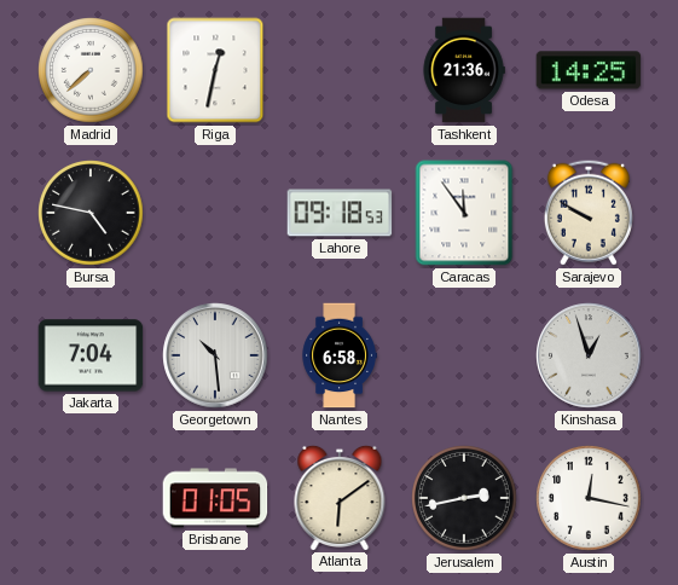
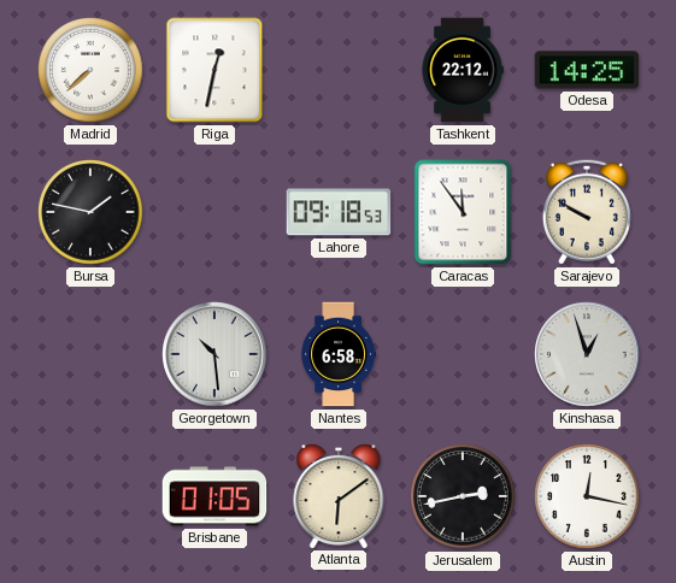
Tashkent: 21:36 -> 22:12 (463, 70)
Bursa: 4:47 -> 1:47 (90, 212)
Jakarta: 7:04 -> none (91, 355)
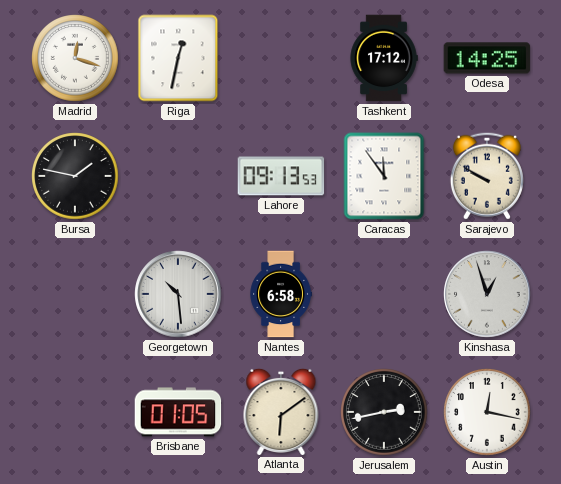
Madrid: 7:38 -> 12:18 (75, 58)
Tashkent: 22:12 -> 17:12 (384, 58)
Lahore: 09:18 -> 09:13 (281, 176)
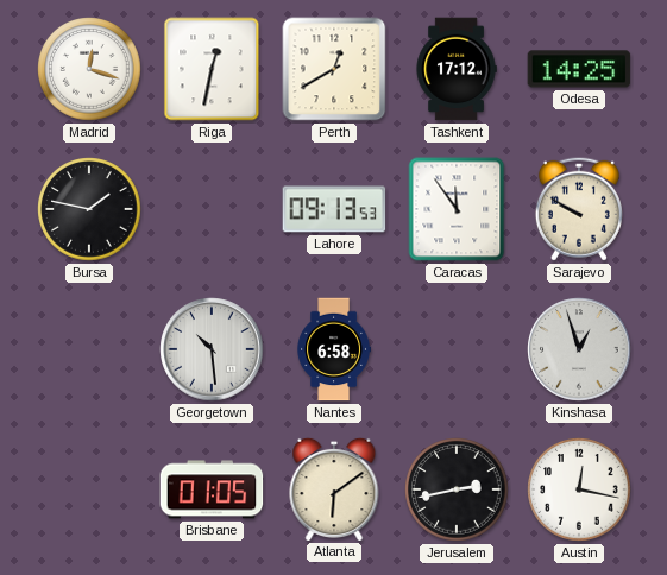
Perth: none -> 12:40 (334, 69)
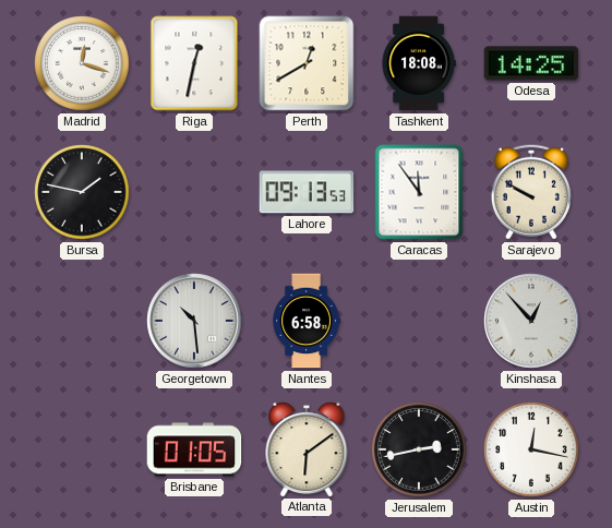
Tashkent: 17:12 -> 18:08 (419, 63)
Kinshasa: 12:57 -> 12:53 (531, 321)
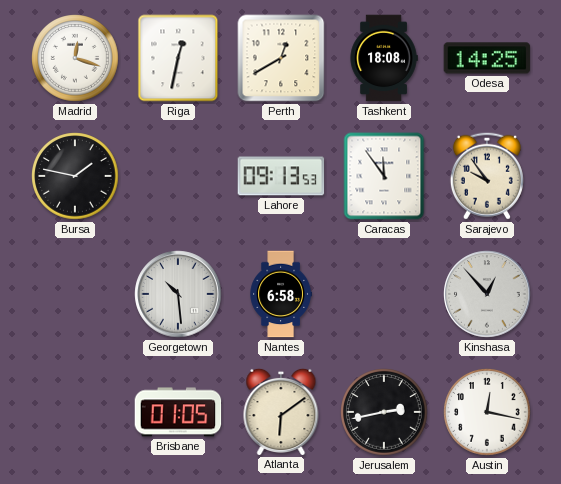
Sarajevo: 9:50 -> 9:54 (487, 176)
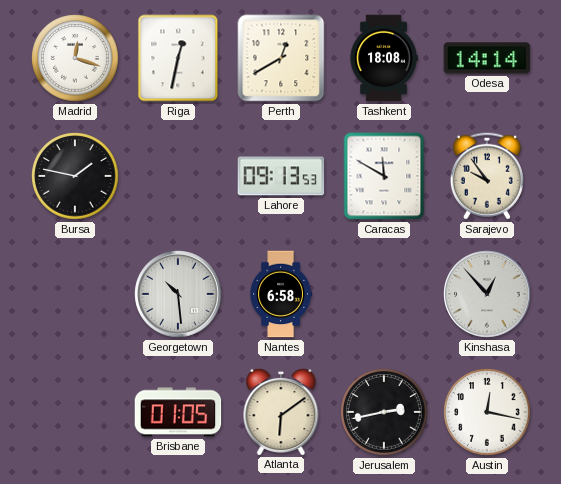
Odesa: 14:25 -> 14:14 (487, 58)
Caracas: 11:54 -> 11:50 (384, 176)
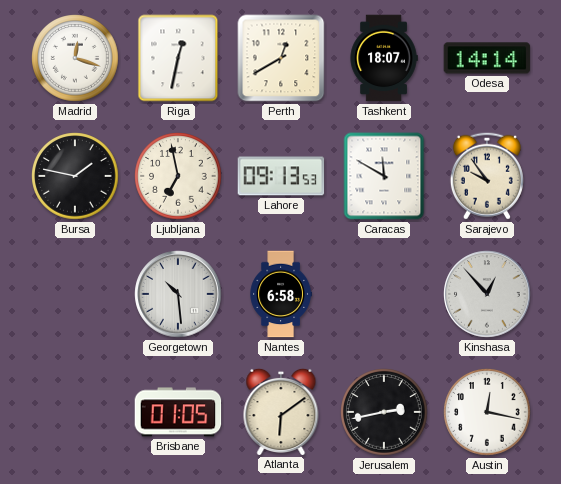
Tashkent: 18:08 -> 18:07 (384, 58)
Ljubljana: none -> 6:58 (178, 176)
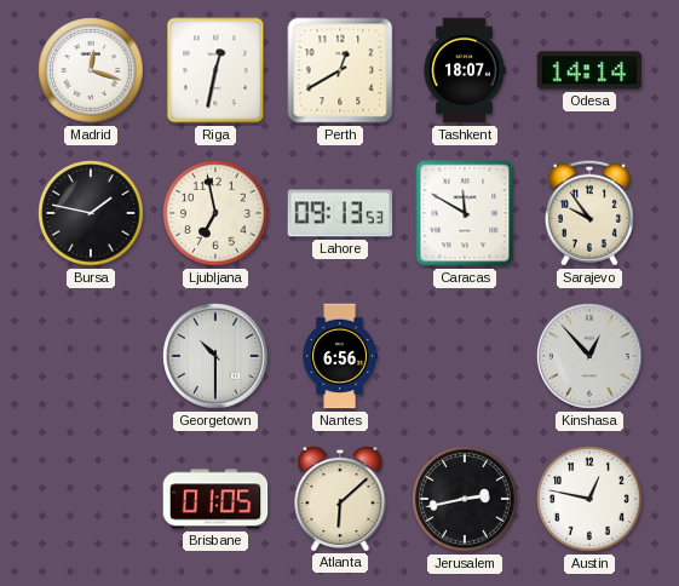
Georgetown: 10:29 -> 10:30 (215, 356)
Nantes: 6:58 -> 6:56 (339, 356)
Atlanta: 6:09 -> 6:08 (340, 498)
Austin: 12:17 -> 12:47 (589, 499)
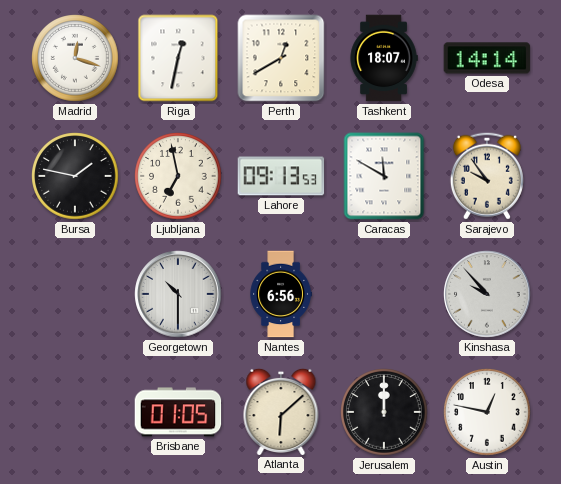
Kinshasa: 12:53 -> 9:53 (487, 294)
Jerusalem: 2:43 -> 12:00 (384, 412)
